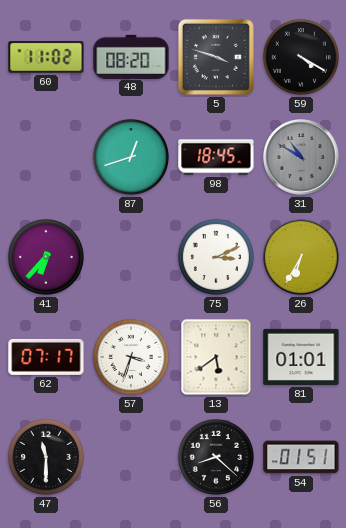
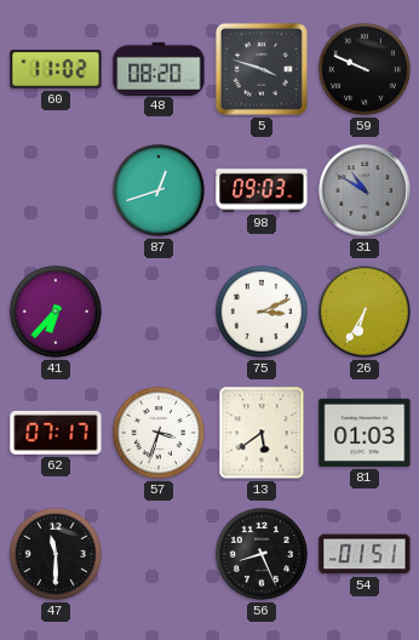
59: 4:20 -> 9:49 (365, 69)
98: 18:45 -> 09:03 (262, 190)
81: 01:01 -> 01:03 (365, 433)
56: 8:22 -> 8:26 (262, 554)
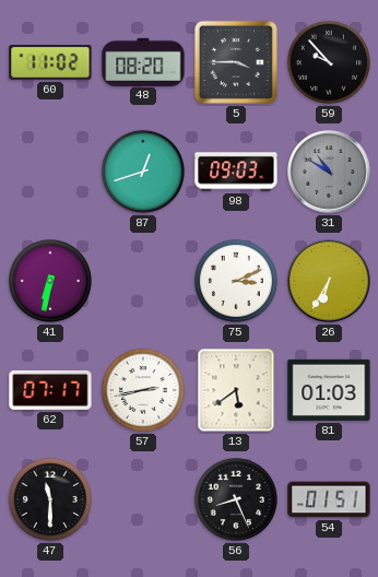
5: 3:48 -> 3:45 (236, 62)
59: 9:49 -> 9:53 (329, 62)
41: 6:37 -> 6:32 (50, 281)
57: 3:33 -> 2:43 (143, 390)
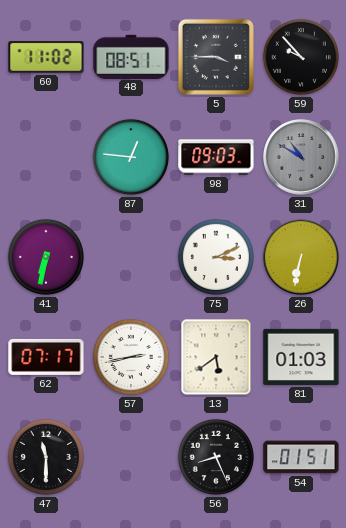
48: 08:20 -> 08:51 (131, 56)
87: 12:42 -> 12:46 (131, 157)
26: 6:35 -> 6:32 (301, 257)
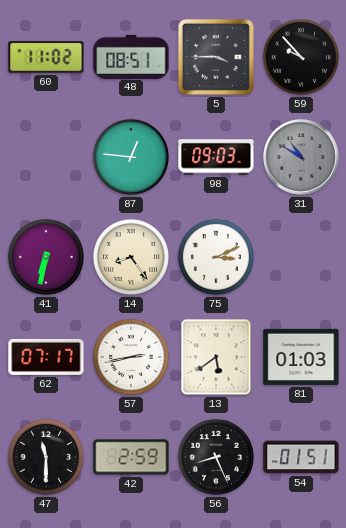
14: none -> 8:24 (131, 257)
26: 6:32 -> none (301, 257)
42: none -> 2:59 (131, 457)
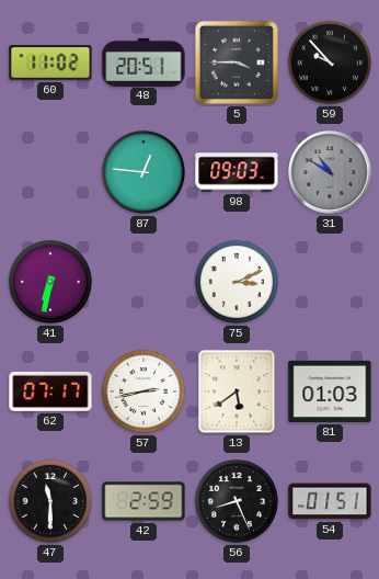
48: 08:51 -> 20:51 (143, 61)
14: 8:24 -> none (131, 257)
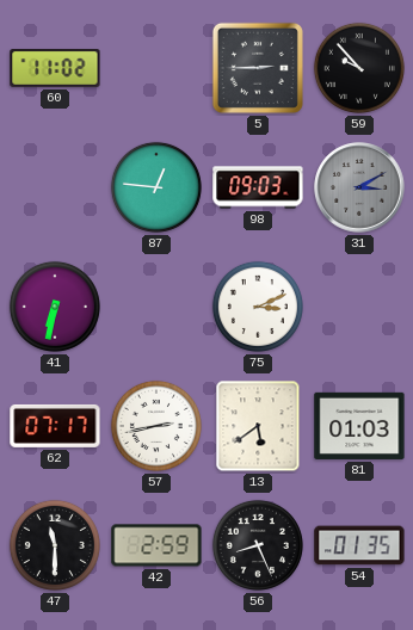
48: 20:51 -> none (143, 61)
5: 3:45 -> 2:45 (258, 68)
31: 10:50 -> 3:10 (359, 187)
54: 01:51 -> 01:35 (359, 545)
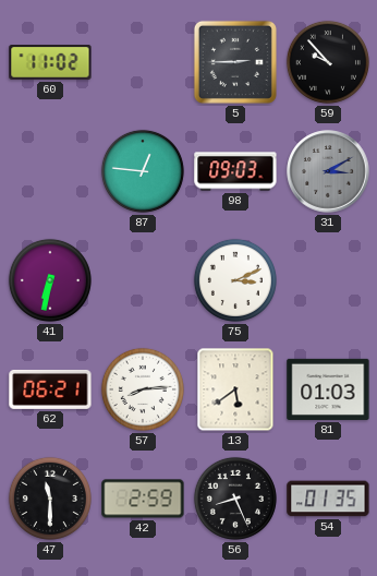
62: 07:17 -> 06:21 (50, 389)
57: 2:43 -> 8:14 (143, 389)
